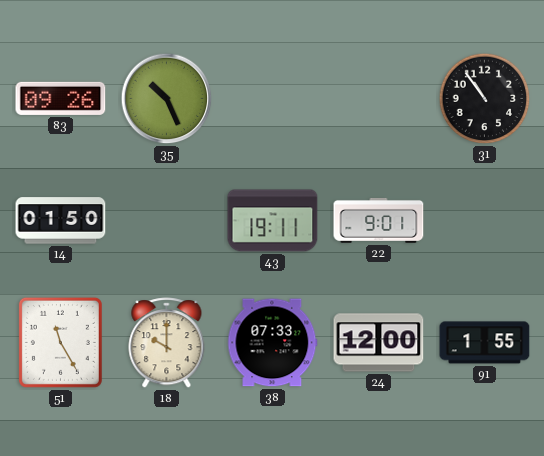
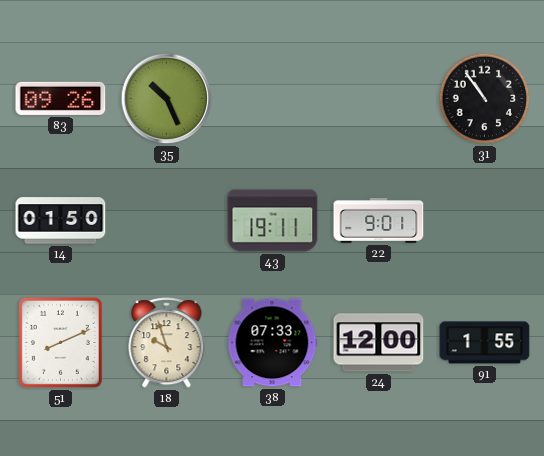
51: 11:25 -> 8:11 (60, 342)
18: 10:00 -> 9:57 (167, 343)
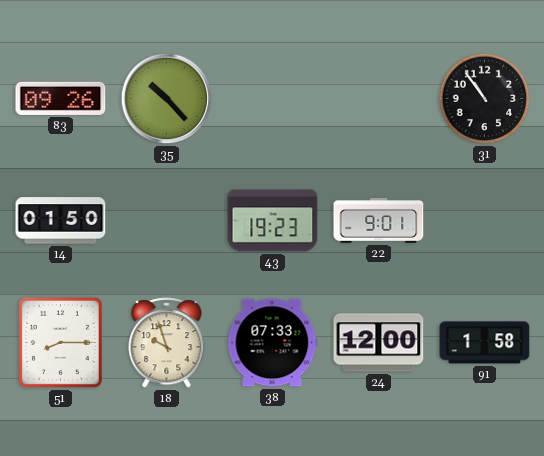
35: 10:26 -> 10:23 (167, 99)
43: 19:11 -> 19:23 (273, 221)
51: 8:11 -> 8:15 (60, 342)
91: 1:55 -> 1:58 (485, 343)
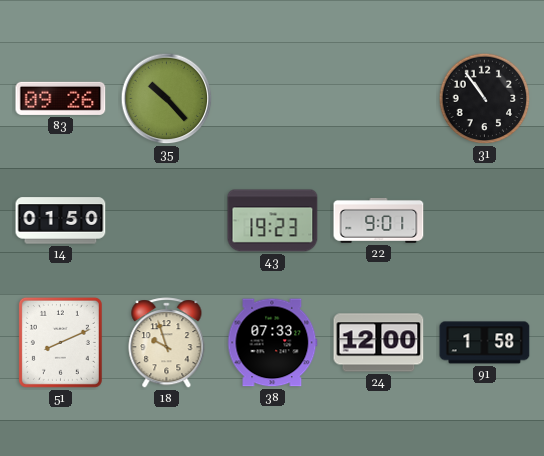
51: 8:15 -> 8:11 (60, 342)
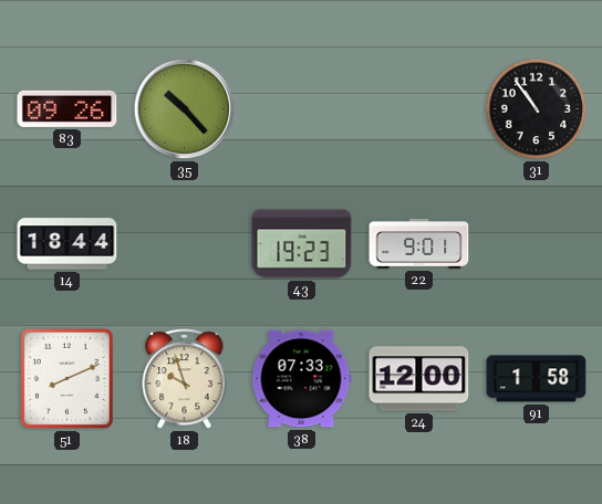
14: 01:50 -> 18:44 (68, 244)
